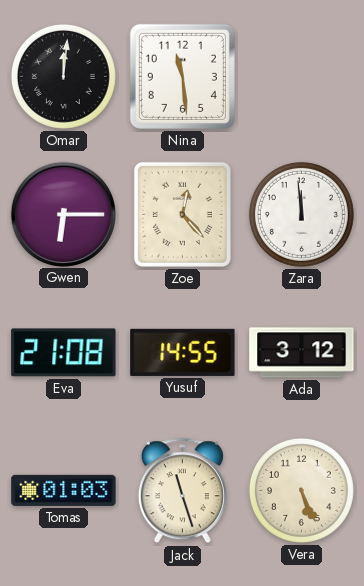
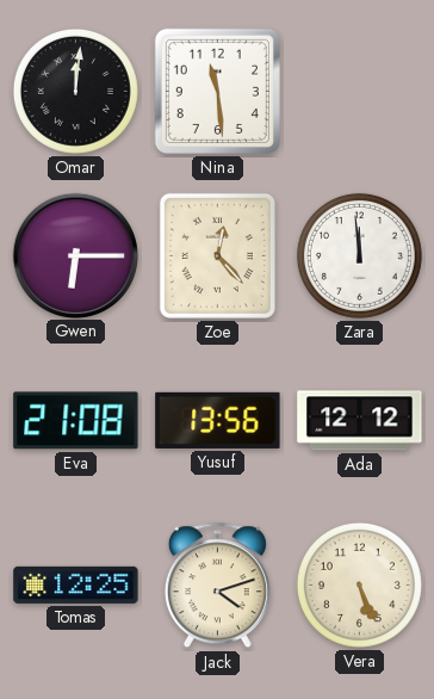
Yusuf: 14:55 -> 13:56 (218, 420)
Ada: 3:12 -> 12:12 (360, 421)
Tomas: 01:03 -> 12:25 (76, 584)
Jack: 11:27 -> 4:12 (217, 586)
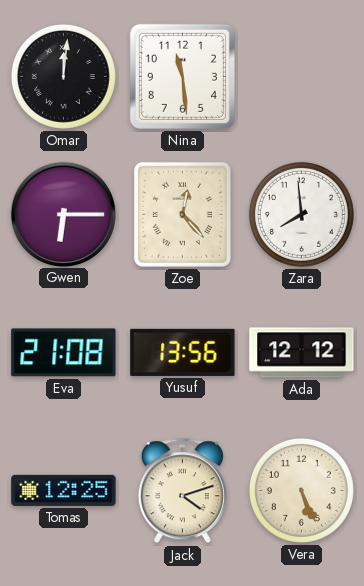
Zara: 11:59 -> 7:59 (301, 214)
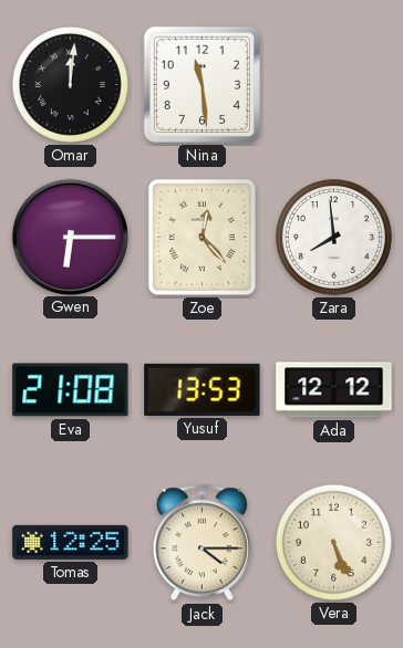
Yusuf: 13:56 -> 13:53 (203, 389)
Jack: 4:12 -> 4:15 (201, 543)
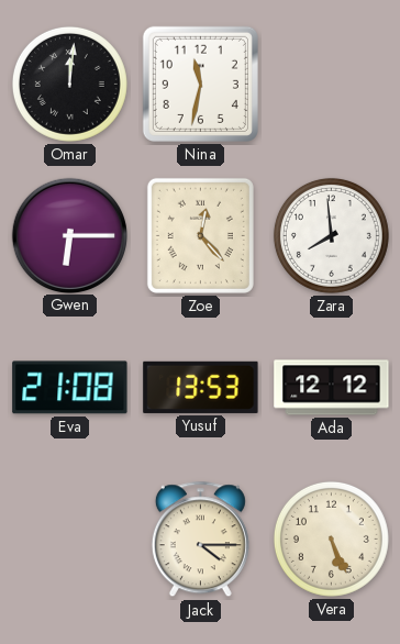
Nina: 11:29 -> 11:32 (200, 84)
Tomas: 12:25 -> none (71, 542)
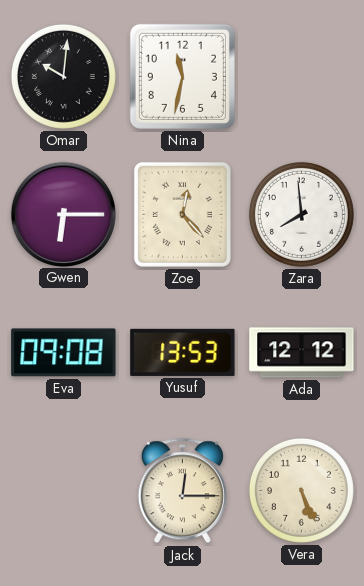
Omar: 12:01 -> 10:01 (63, 76)
Eva: 21:08 -> 09:08 (64, 353)
Jack: 4:15 -> 12:15 (182, 491)
